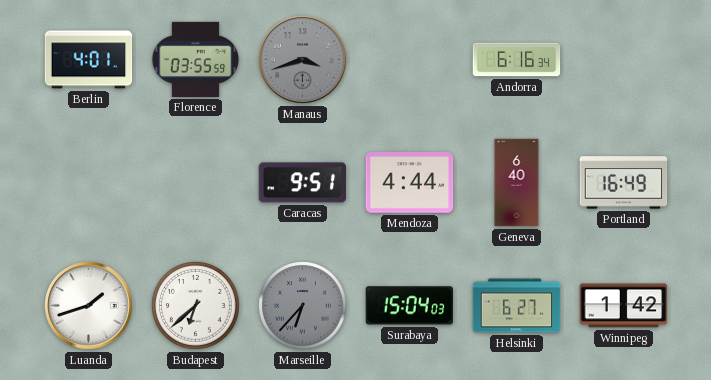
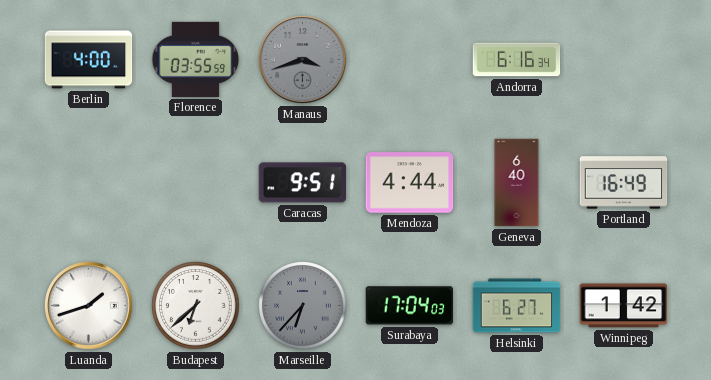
Berlin: 4:01 -> 4:00 (89, 60)
Surabaya: 15:04 -> 17:04 (409, 306)
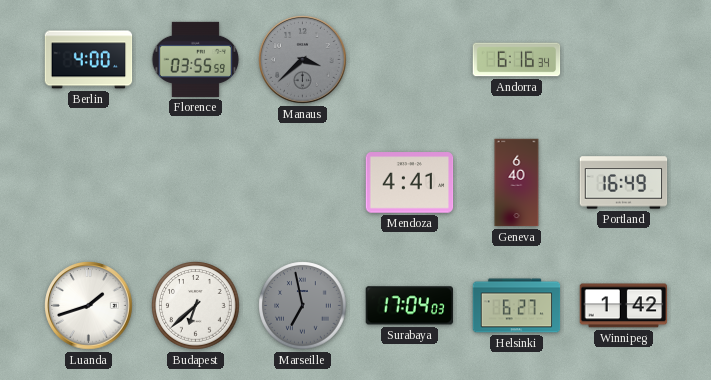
Manaus: 3:42 -> 3:38 (303, 60)
Caracas: 9:51 -> none (303, 183)
Mendoza: 4:44 -> 4:41 (410, 183)
Marseille: 6:37 -> 6:58 (303, 306)
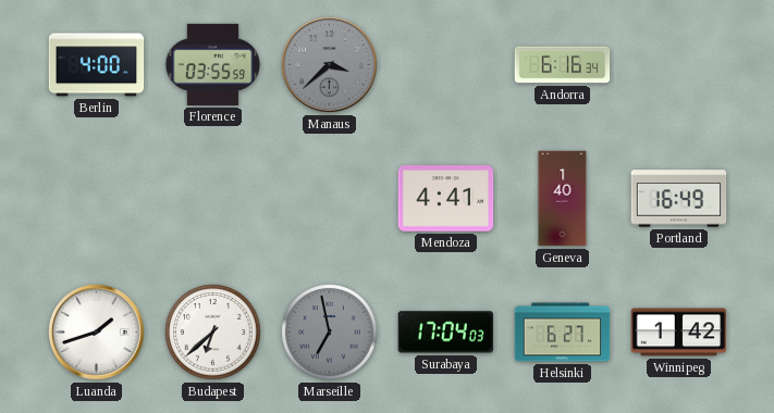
Geneva: 6:40 -> 1:40 (563, 199)
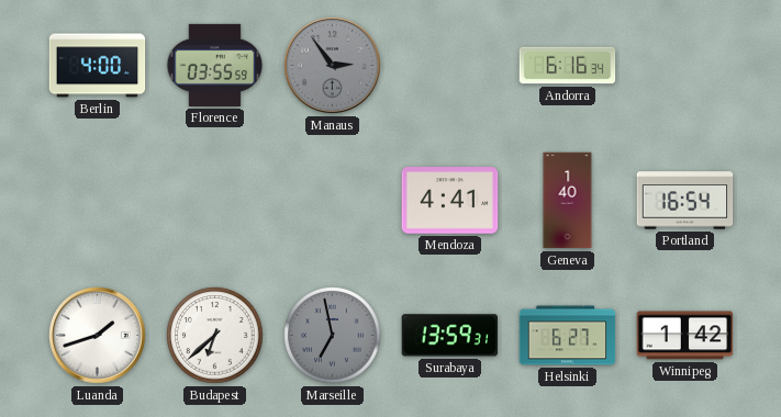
Manaus: 3:38 -> 2:54 (333, 66)
Portland: 16:49 -> 16:54 (685, 201)
Surabaya: 17:04 -> 13:59 (449, 336)
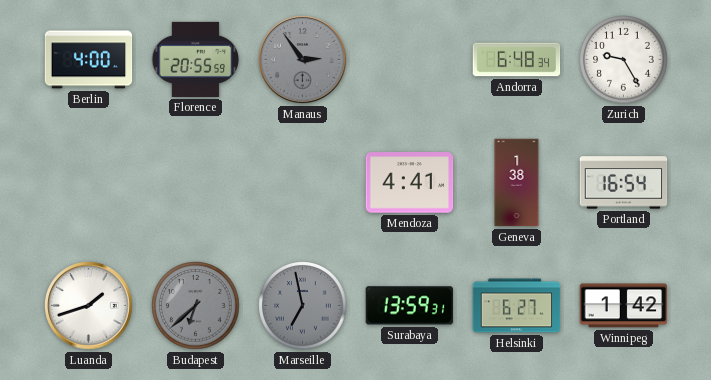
Florence: 03:55 -> 20:55 (196, 59)
Andorra: 6:16 -> 6:48 (517, 60)
Zurich: none -> 9:25 (624, 60)
Geneva: 1:40 -> 1:38 (517, 183)
Budapest dial: white -> grey (196, 306)
